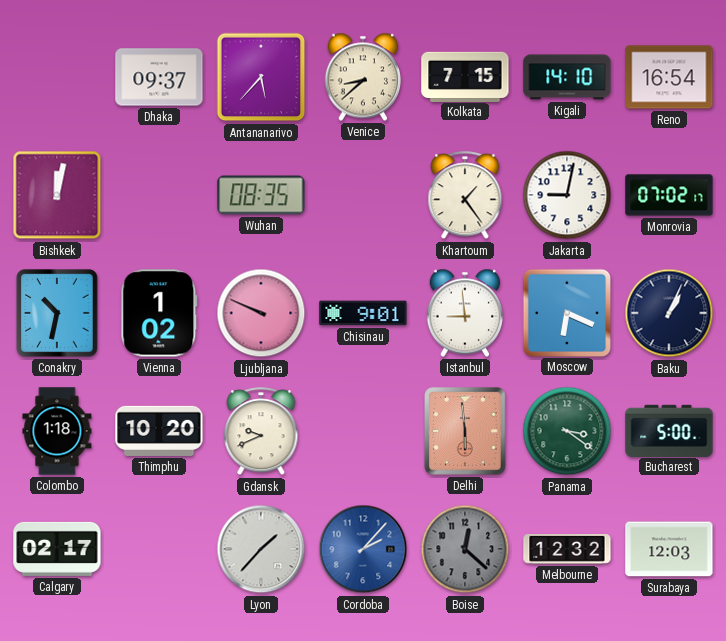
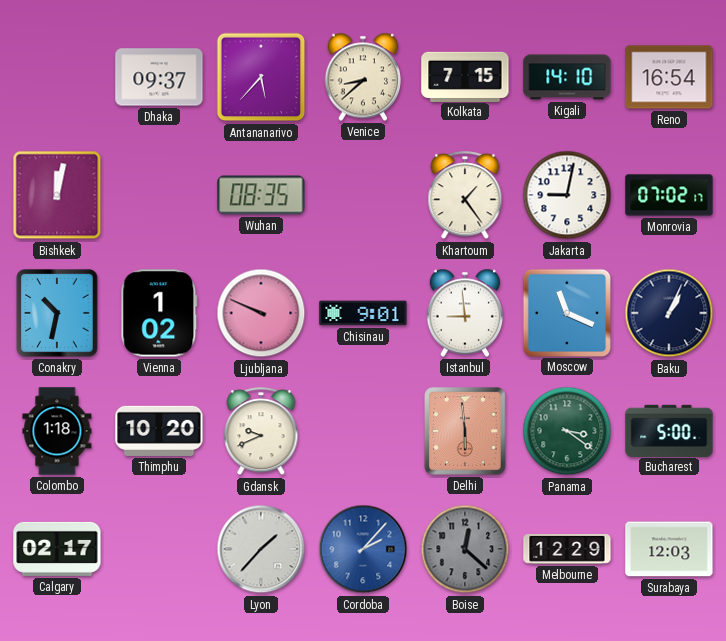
Moscow: 6:19 -> 11:19 (566, 312)
Melbourne: 12:32 -> 12:29 (567, 550)
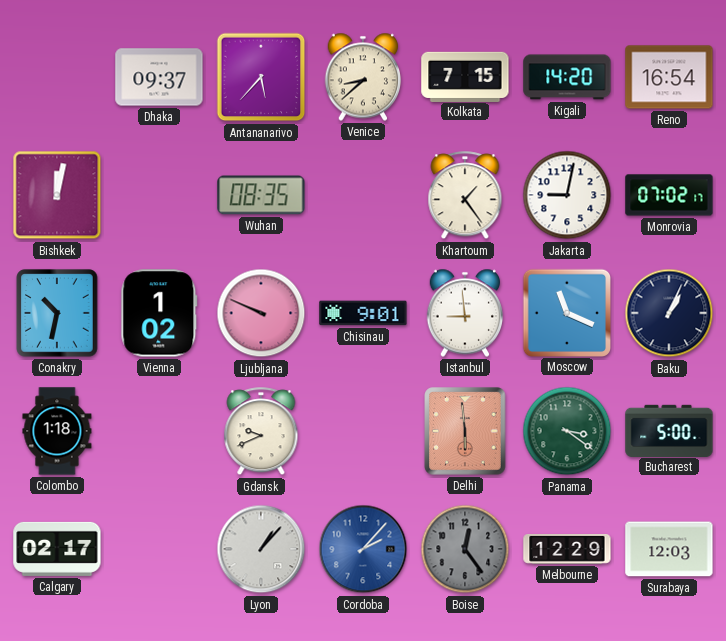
Kigali: 14:10 -> 14:20 (567, 77)
Thimphu: 10:20 -> none (159, 431)
Lyon: 1:37 -> 1:07 (261, 549)
Boise: 12:22 -> 12:24 (465, 549)
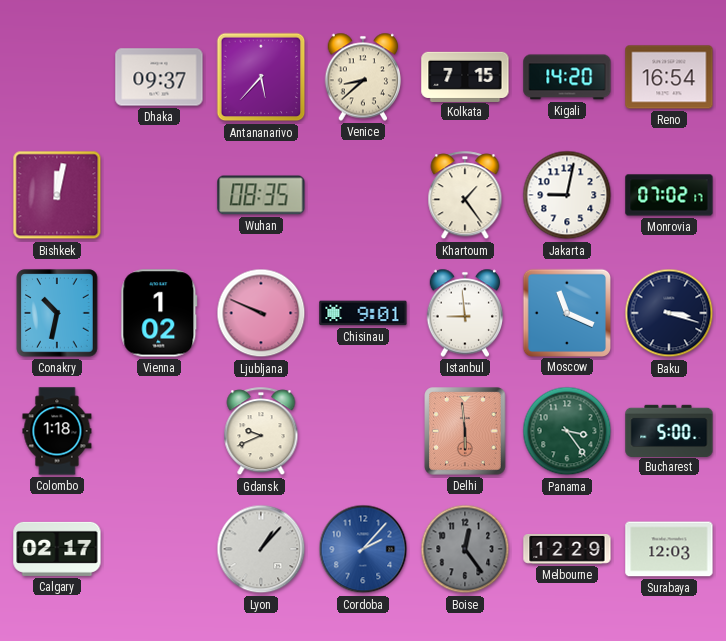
Baku: 1:04 -> 3:18 (669, 313)
Panama: 3:21 -> 3:24 (567, 431)
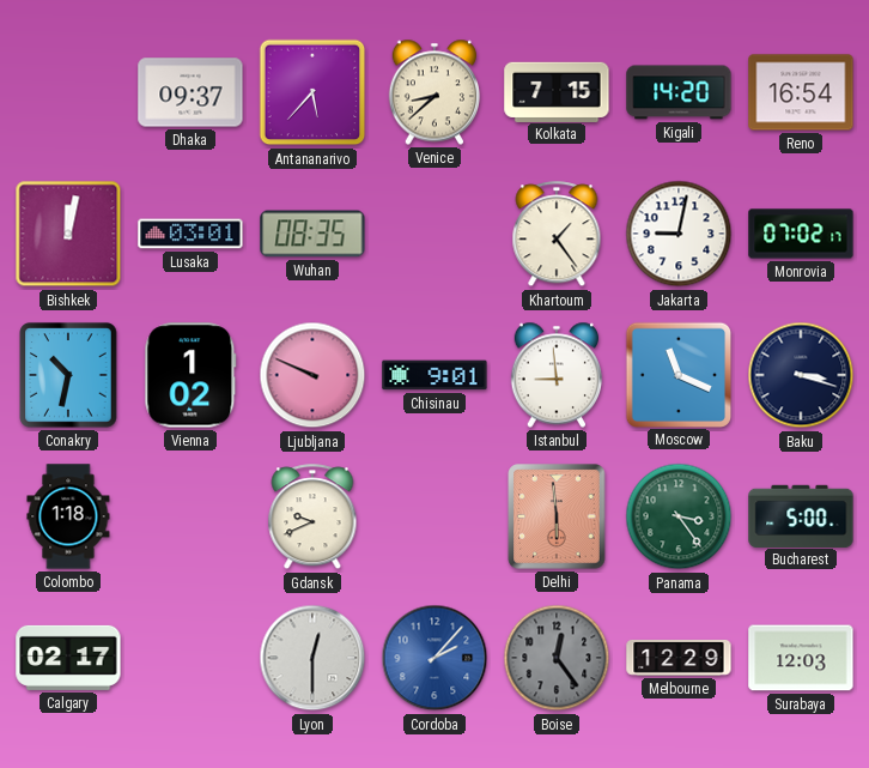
Lusaka: none -> 03:01 (190, 234)
Lyon: 1:07 -> 12:30 (312, 658)
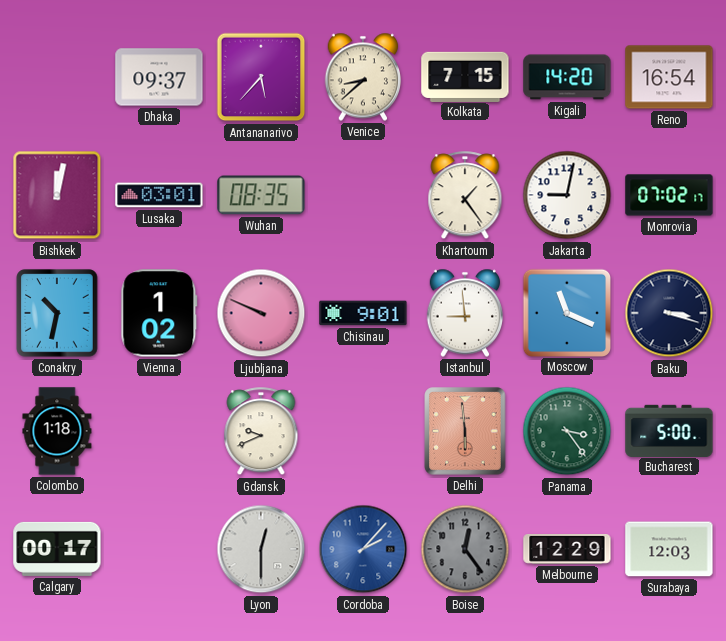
Calgary: 02:17 -> 00:17 (57, 549)
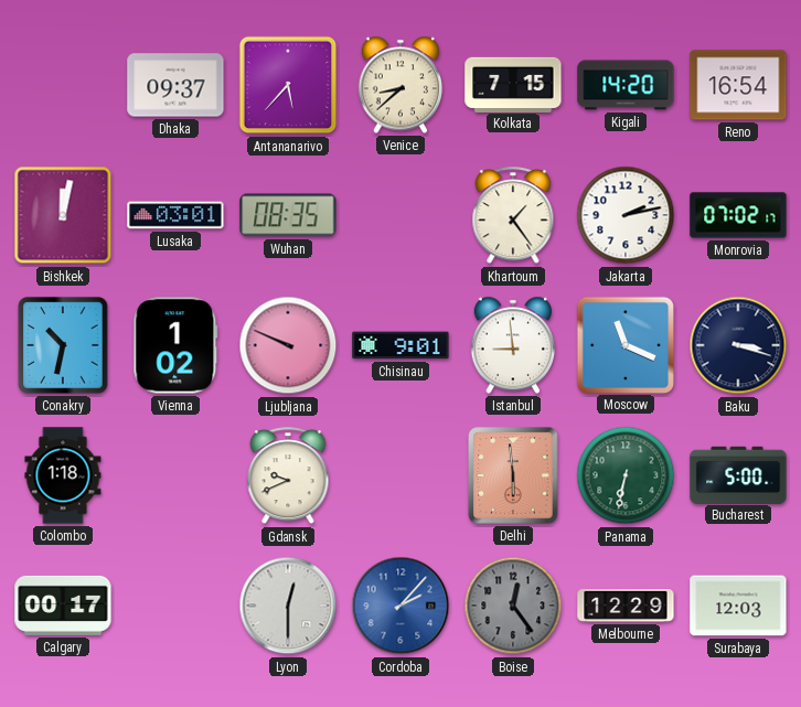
Jakarta: 9:02 -> 2:13 (626, 215)
Panama: 3:24 -> 6:32 (626, 475)
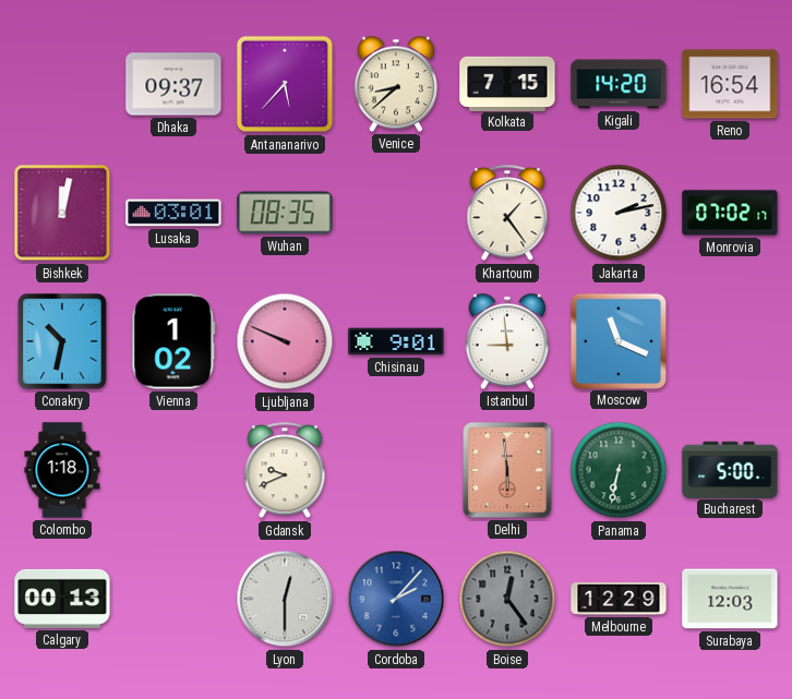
Baku: 3:18 -> none (738, 345)
Calgary: 00:17 -> 00:13 (62, 599)
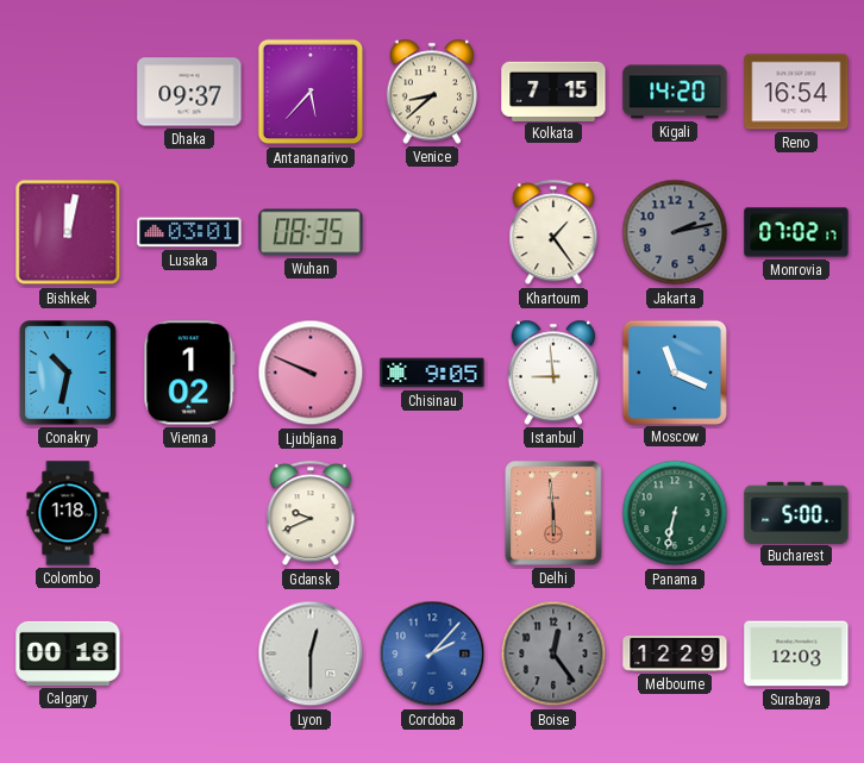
Jakarta dial: white -> grey (675, 232)
Chisinau: 9:01 -> 9:05 (432, 373)
Calgary: 00:13 -> 00:18 (68, 653)
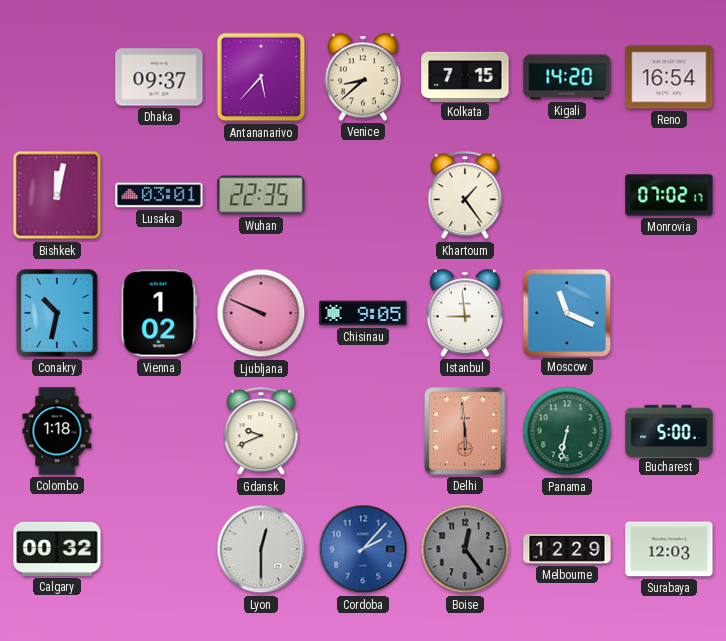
Wuhan: 08:35 -> 22:35 (261, 195)
Jakarta: 2:13 -> none (675, 232)
Calgary: 00:18 -> 00:32 (57, 549)
